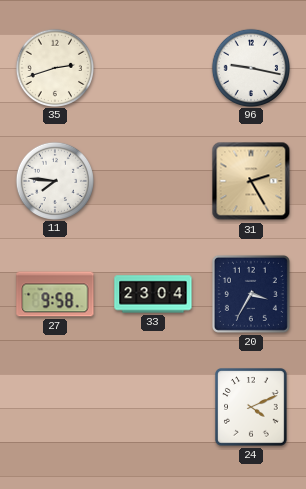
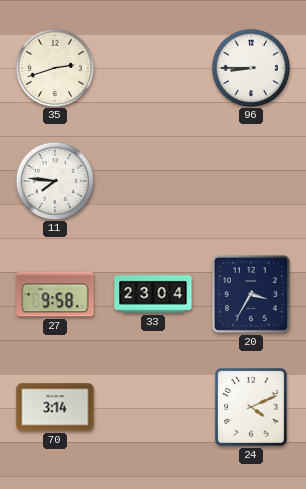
96: 9:17 -> 8:45 (250, 67)
31: 2:25 -> none (251, 181)
70: none -> 3:14 (55, 407)
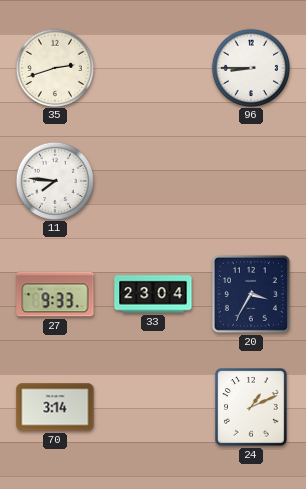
27: 9:58 -> 9:33 (55, 294)
24: 4:11 -> 1:11 (251, 407)
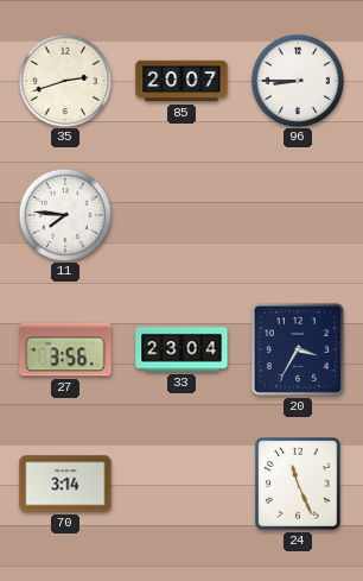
85: none -> 20:07 (181, 81)
27: 9:33 -> 3:56 (65, 349)
24: 1:11 -> 11:26 (298, 484)
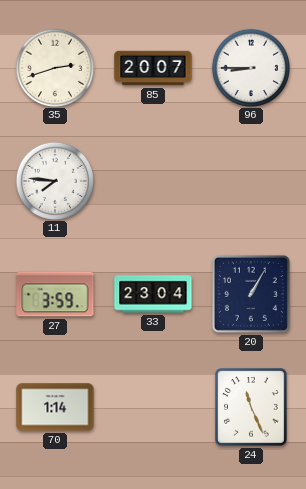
27: 3:56 -> 3:59 (55, 294)
20: 3:35 -> 1:05 (251, 294)
70: 3:14 -> 1:14 (55, 407)
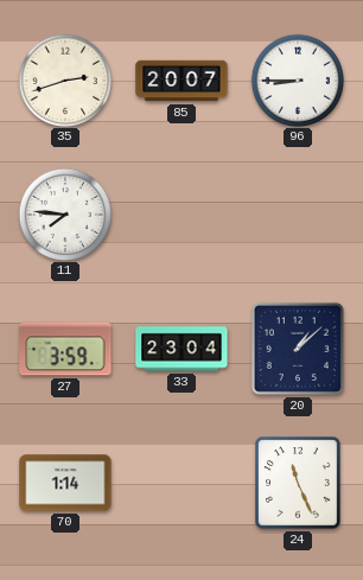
20: 1:05 -> 1:08 (298, 349)
